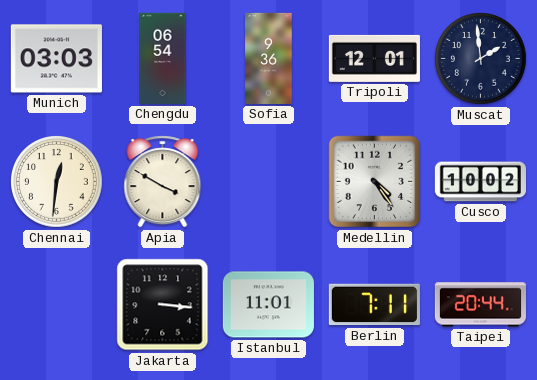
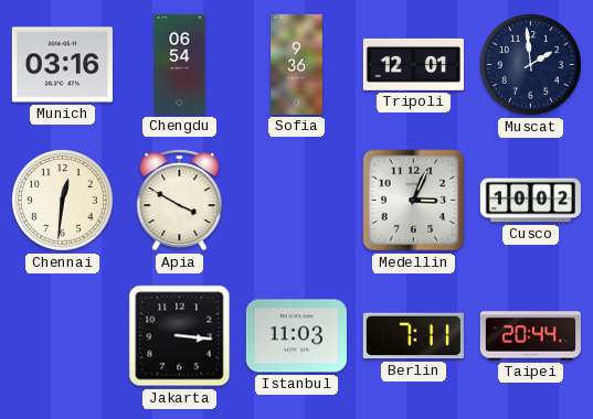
Munich: 03:03 -> 03:16 (62, 65)
Medellin: 4:24 -> 3:04 (414, 201)
Istanbul: 11:01 -> 11:03 (296, 336)
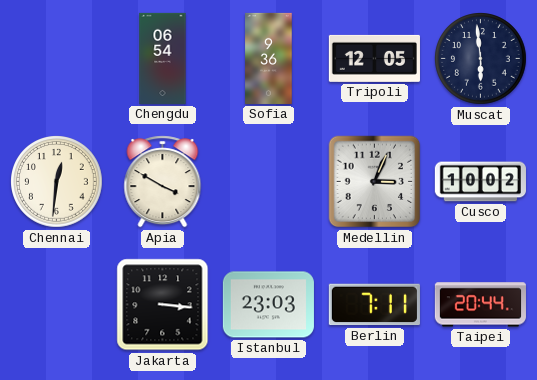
Munich: 03:16 -> none (62, 65)
Tripoli: 12:01 -> 12:05 (374, 58)
Muscat: 1:59 -> 5:59 (481, 59)
Istanbul: 11:03 -> 23:03 (268, 305)
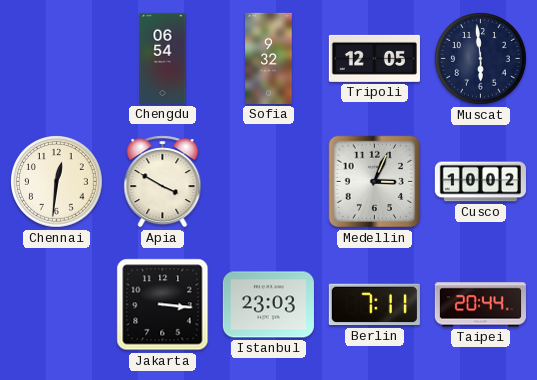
Sofia: 9:36 -> 9:32 (269, 58)
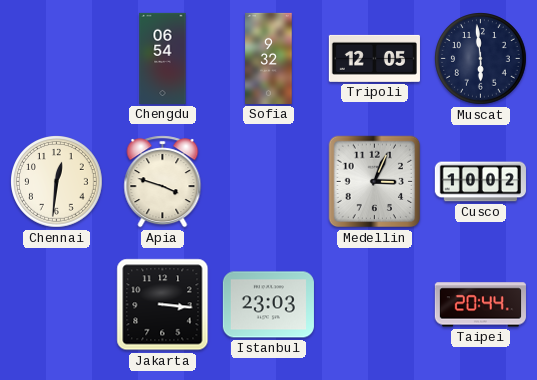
Apia: 3:50 -> 3:48 (163, 182)
Berlin: 7:11 -> none (374, 305)
